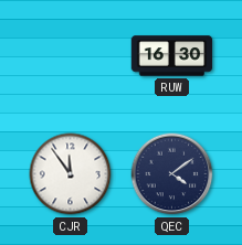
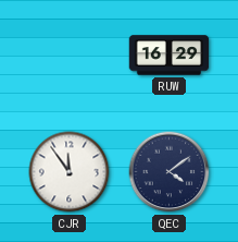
RUW: 16:30 -> 16:29 (170, 56)
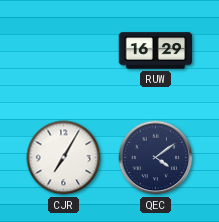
CJR: 11:54 -> 7:05 (64, 158)
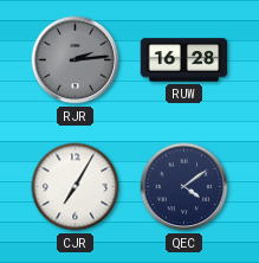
RJR: none -> 2:14 (76, 60)
RUW: 16:29 -> 16:28 (184, 60)
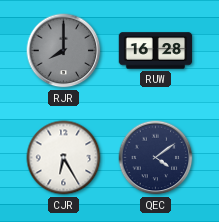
RJR: 2:14 -> 8:00 (64, 51)
CJR: 7:05 -> 6:25 (64, 158)
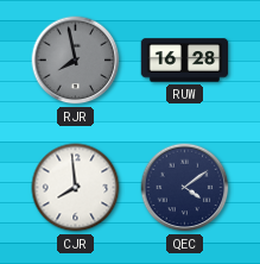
RJR: 8:00 -> 7:58 (76, 61)
CJR: 6:25 -> 7:59 (76, 188)
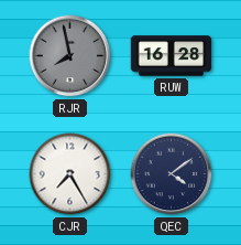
CJR: 7:59 -> 7:25 (70, 174)
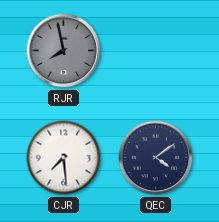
RUW: 16:28 -> none (172, 56)
CJR: 7:25 -> 7:29 (64, 158)
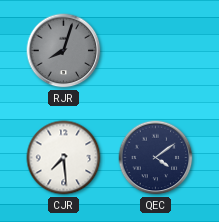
RJR: 7:58 -> 8:03 (64, 51)
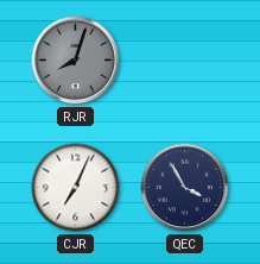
CJR: 7:29 -> 7:04 (76, 188)
QEC: 4:09 -> 3:55 (185, 188)
